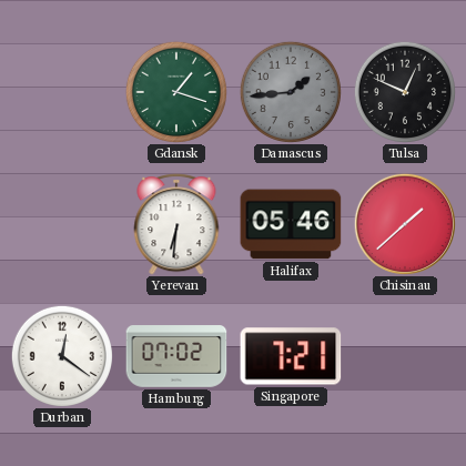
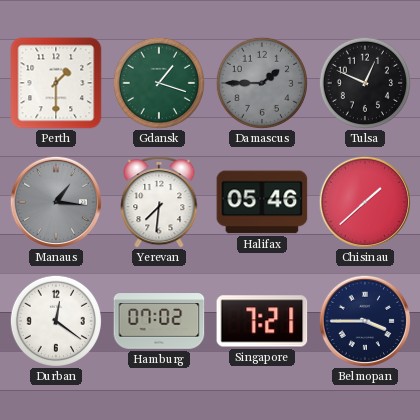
Perth: none -> 1:30 (56, 83)
Damascus: 1:44 -> 1:45 (262, 83)
Manaus: none -> 1:16 (55, 201)
Yerevan: 6:31 -> 7:31 (159, 202)
Belmopan: none -> 3:45 (364, 320)
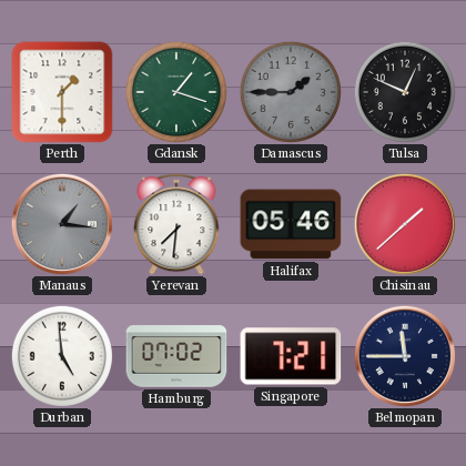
Durban: 12:21 -> 4:59 (62, 356)
Belmopan: 3:45 -> 11:45 (404, 355)
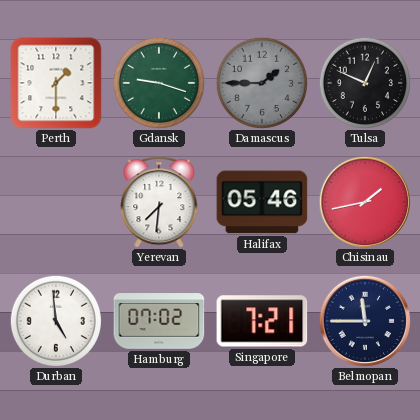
Gdansk: 1:18 -> 9:18 (159, 83)
Manaus: 1:16 -> none (61, 223)
Chisinau: 1:38 -> 1:43 (364, 201)
